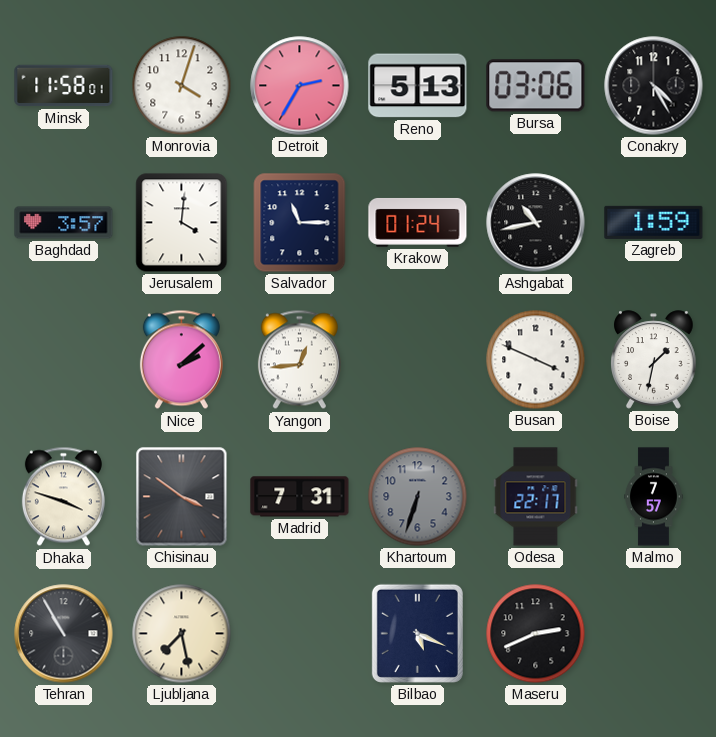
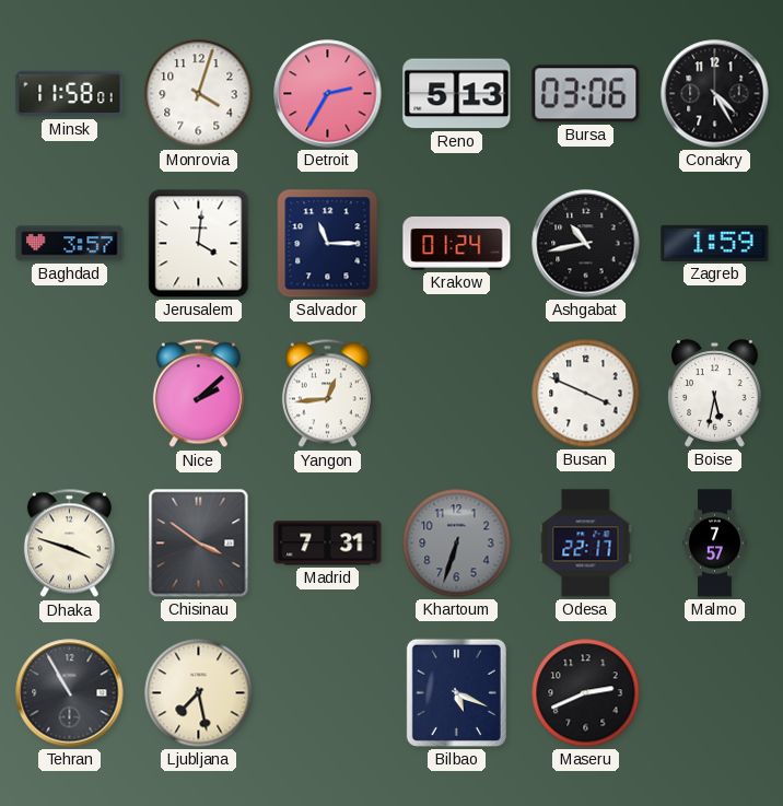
Boise: 1:32 -> 5:32 (715, 394)
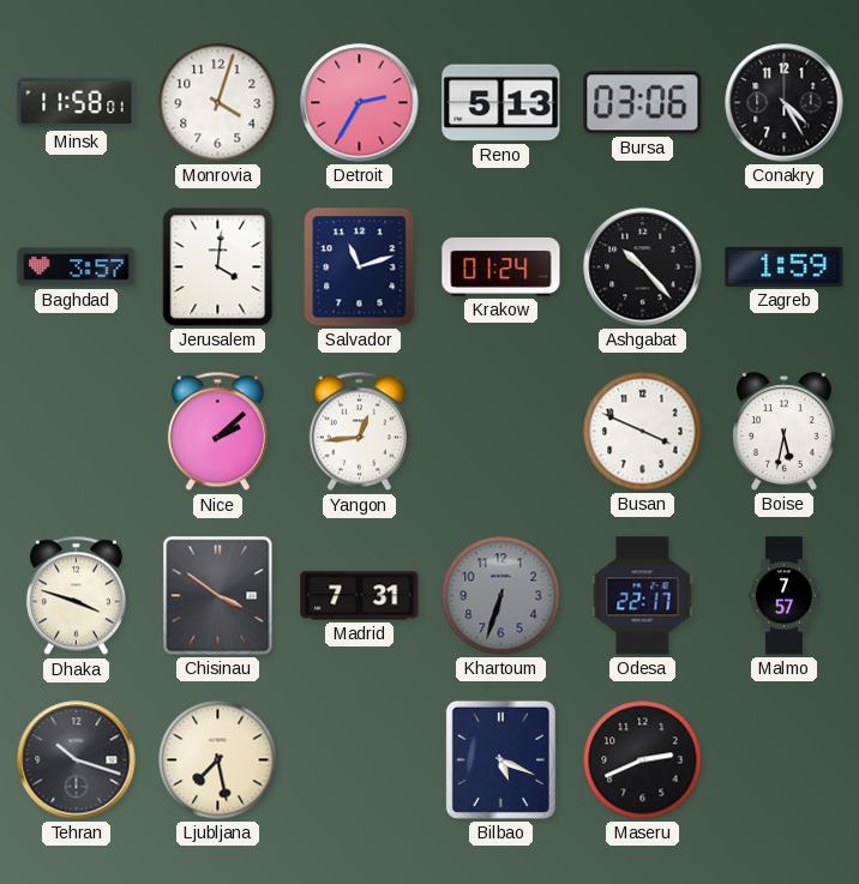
Salvador: 11:15 -> 11:12 (360, 267)
Ashgabat: 10:43 -> 10:23 (643, 267)
Tehran: 10:55 -> 10:18 (77, 760)
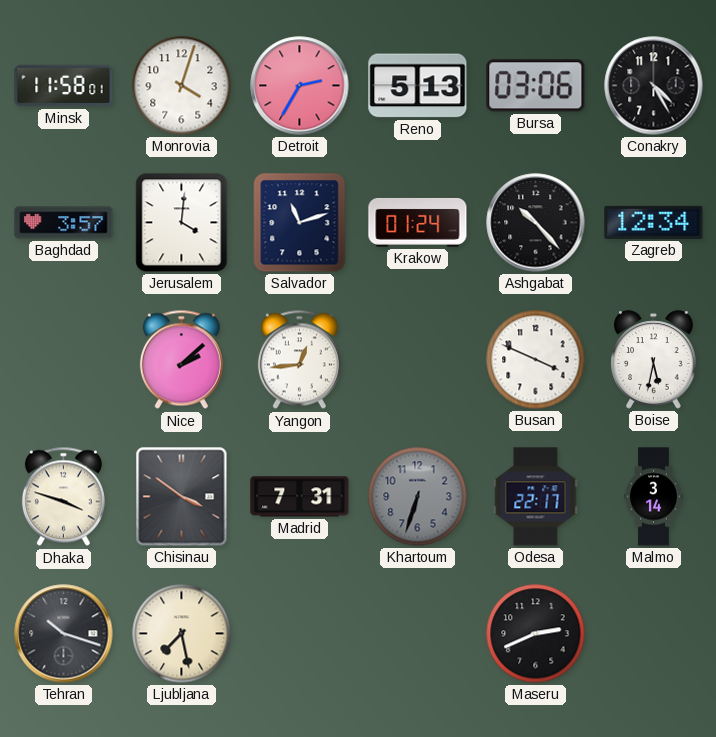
Zagreb: 1:59 -> 12:34 (654, 222)
Malmo: 7:57 -> 3:14 (654, 497)
Bilbao: 5:19 -> none (500, 759)
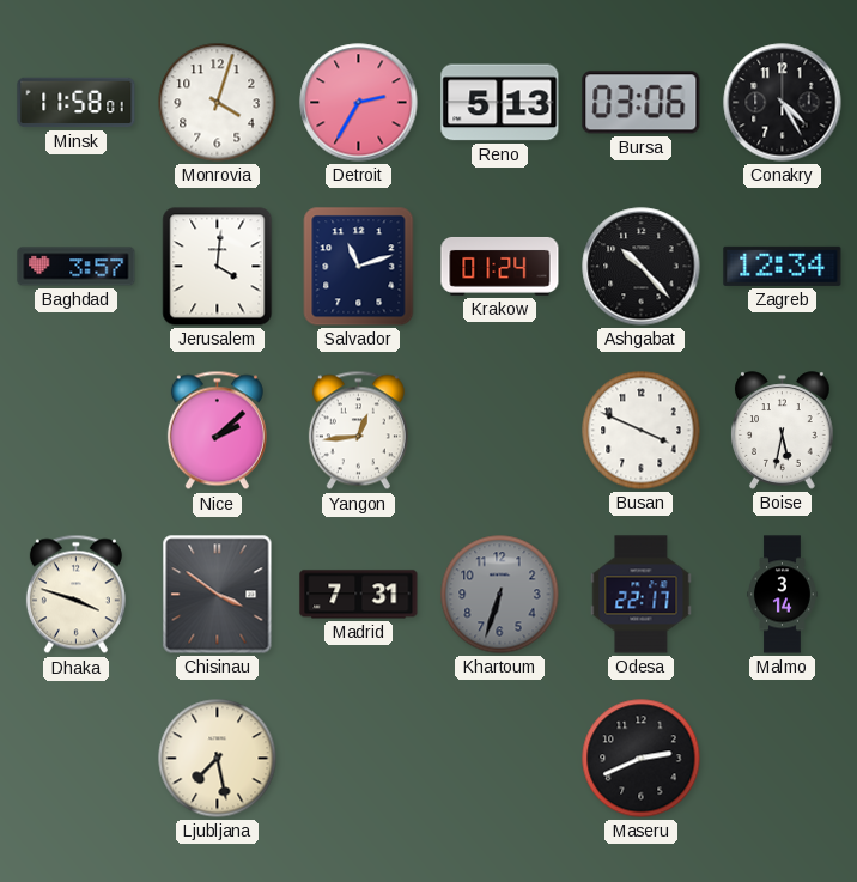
Tehran: 10:18 -> none (64, 634)
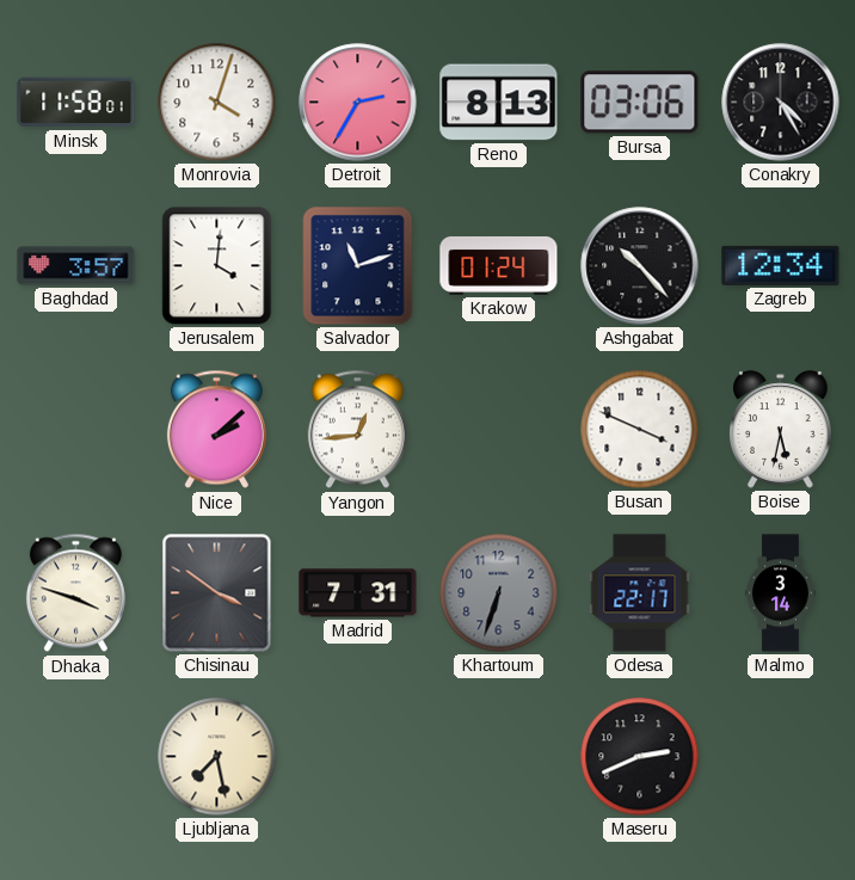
Reno: 5:13 -> 8:13 (499, 103)
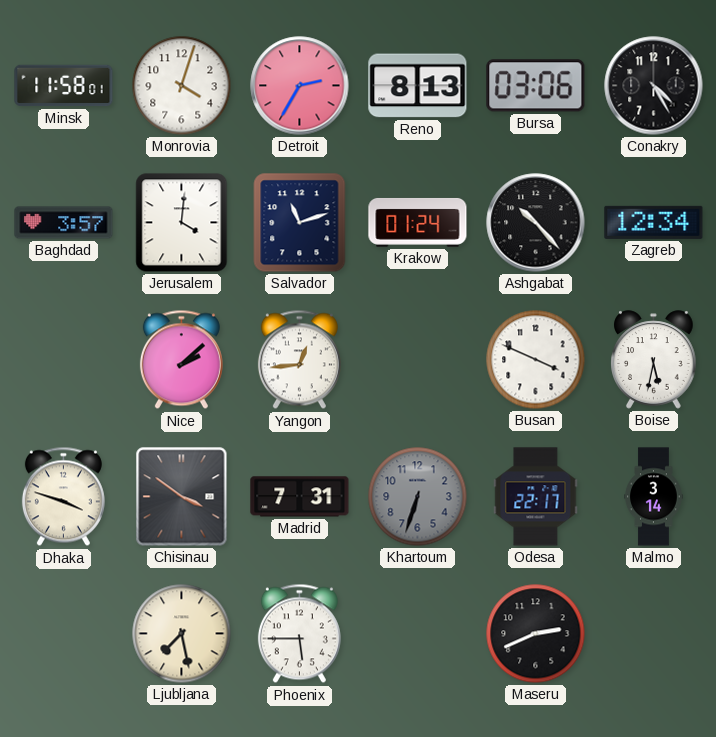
Phoenix: none -> 5:45 (299, 634)
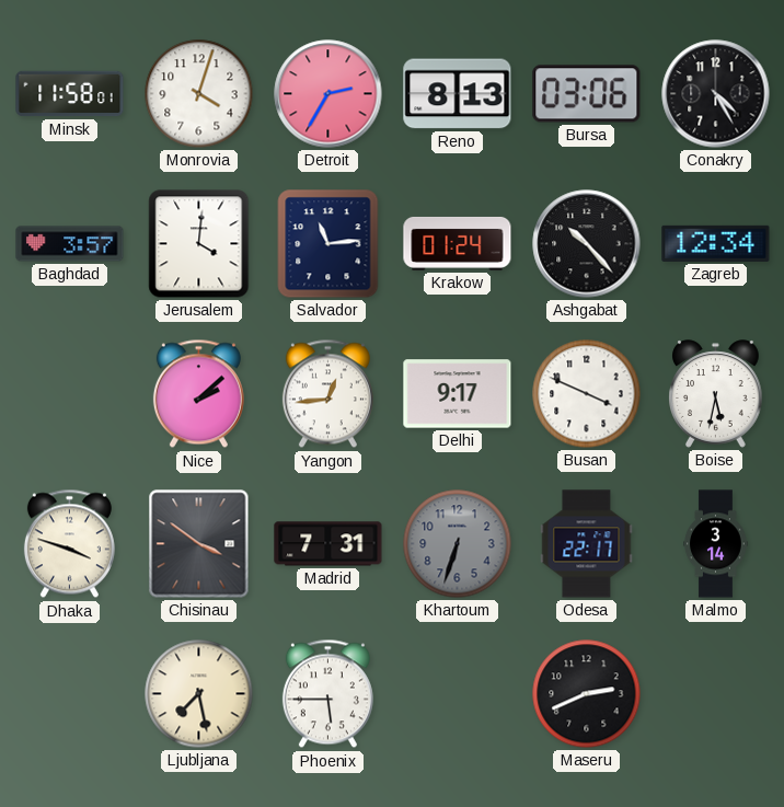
Salvador: 11:12 -> 11:14 (328, 244)
Delhi: none -> 9:17 (458, 394)
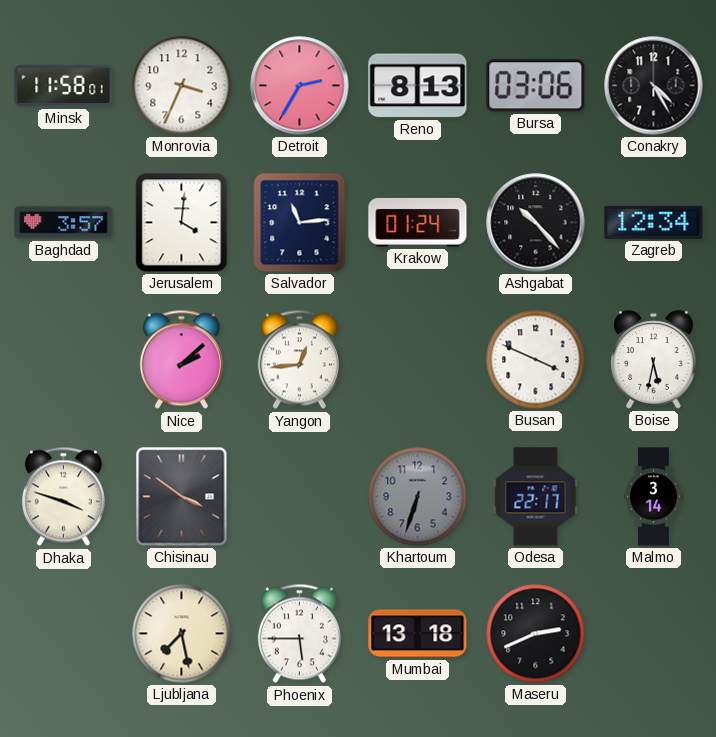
Monrovia: 4:03 -> 3:34 (182, 86)
Delhi: 9:17 -> none (458, 394)
Madrid: 7:31 -> none (328, 544)
Mumbai: none -> 13:18 (418, 634)
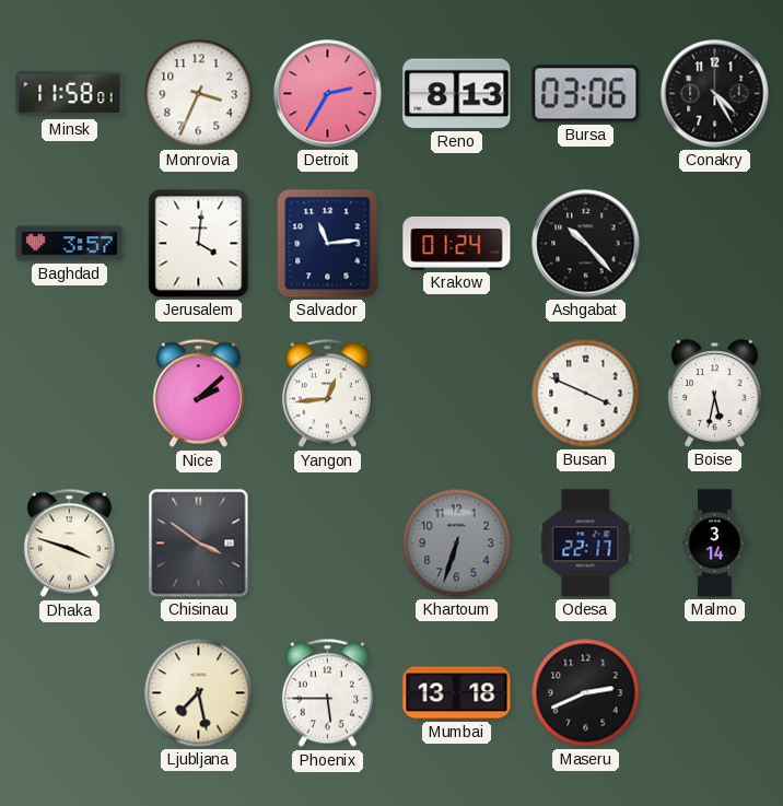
Zagreb: 12:34 -> none (654, 222)
